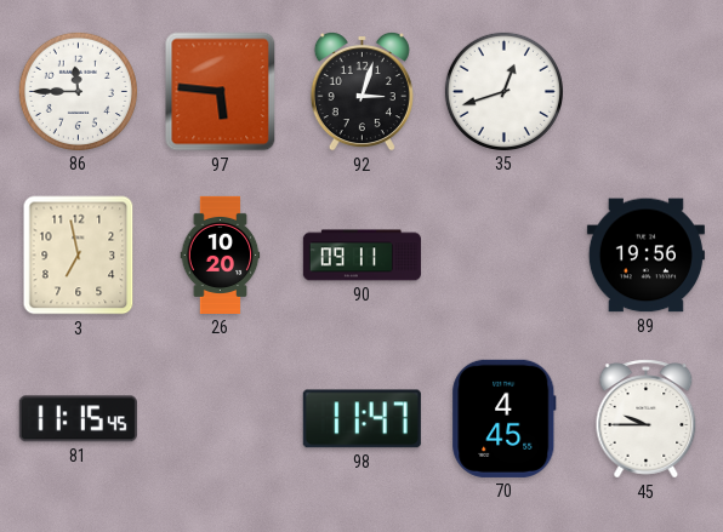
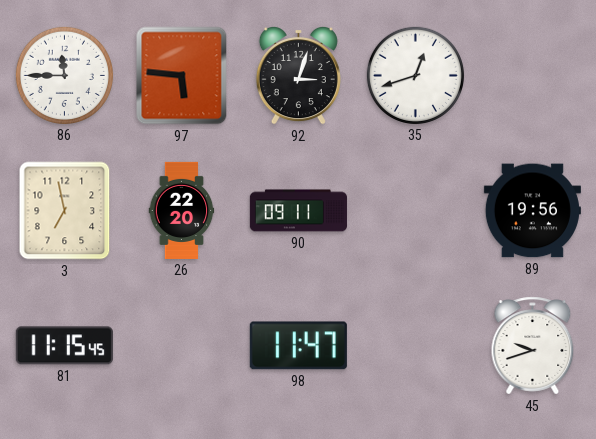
26: 10:20 -> 22:20 (182, 210)
70: 4:45 -> none (505, 418)
45: 9:45 -> 9:42 (533, 346)
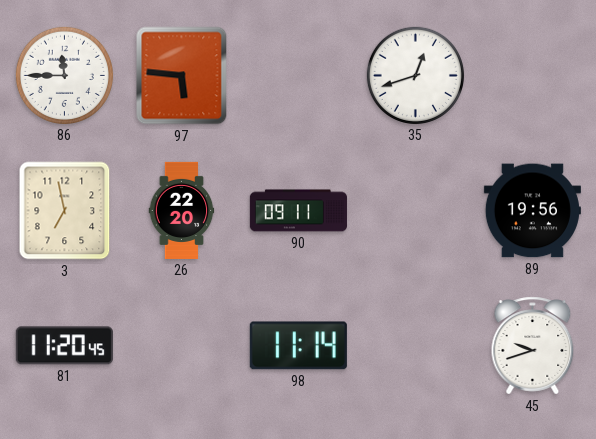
92: 3:03 -> none (298, 75)
81: 11:15 -> 11:20 (64, 346)
98: 11:47 -> 11:14 (298, 346)
